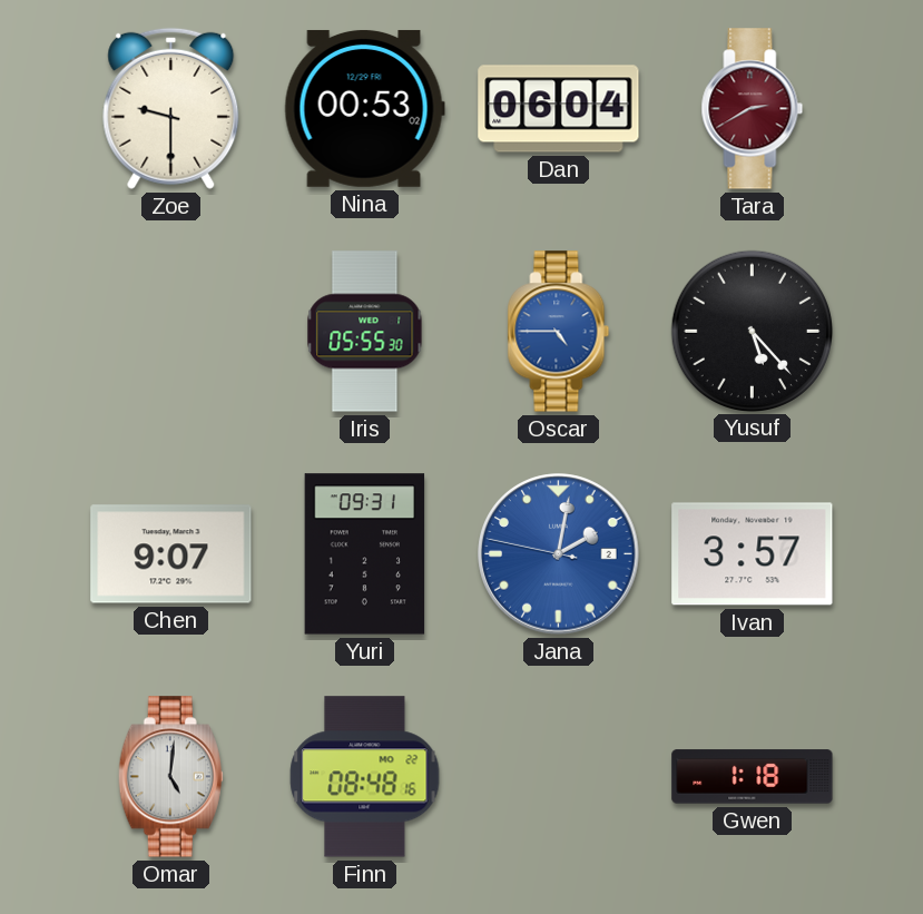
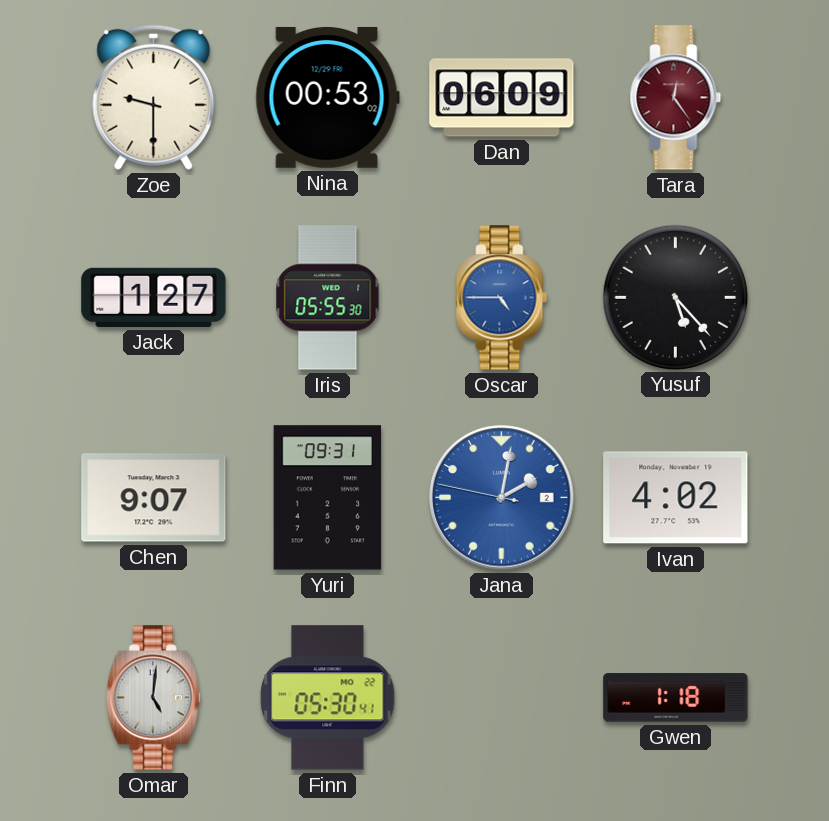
Dan: 06:04 -> 06:09 (502, 98)
Tara: 2:40 -> 12:24 (676, 98)
Jack: none -> 1:27 (154, 297)
Ivan: 3:57 -> 4:02 (676, 498)
Finn: 08:48 -> 05:30 (328, 698)
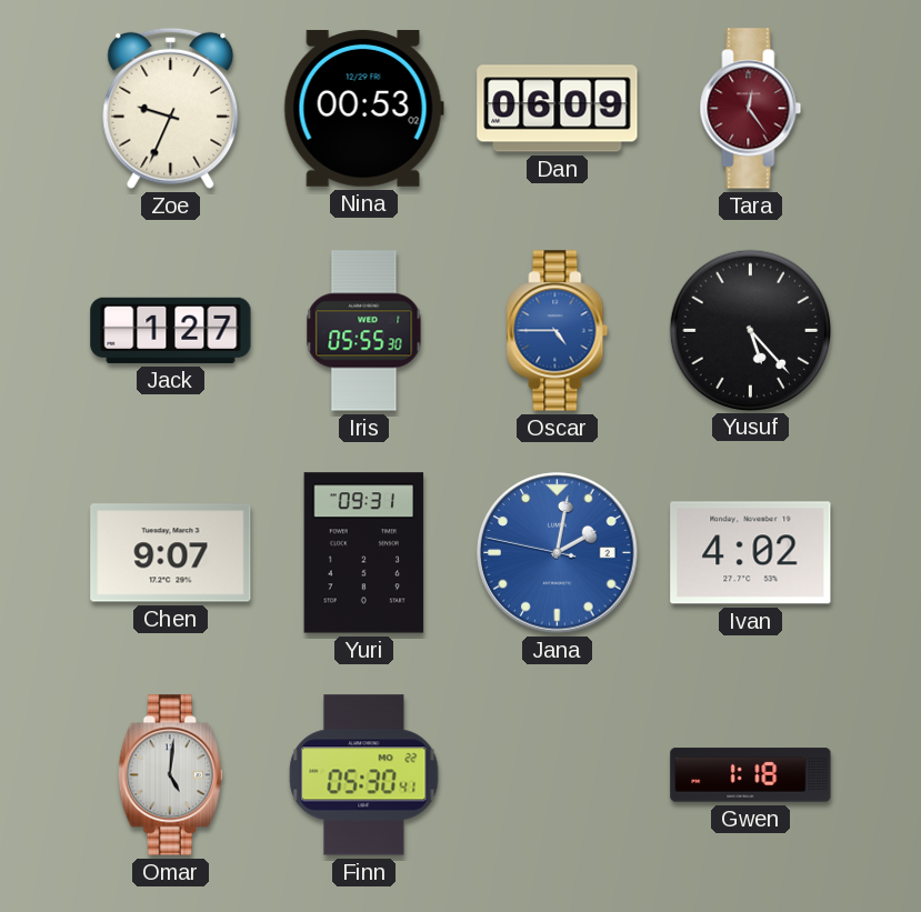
Zoe: 9:30 -> 9:34 (171, 108)
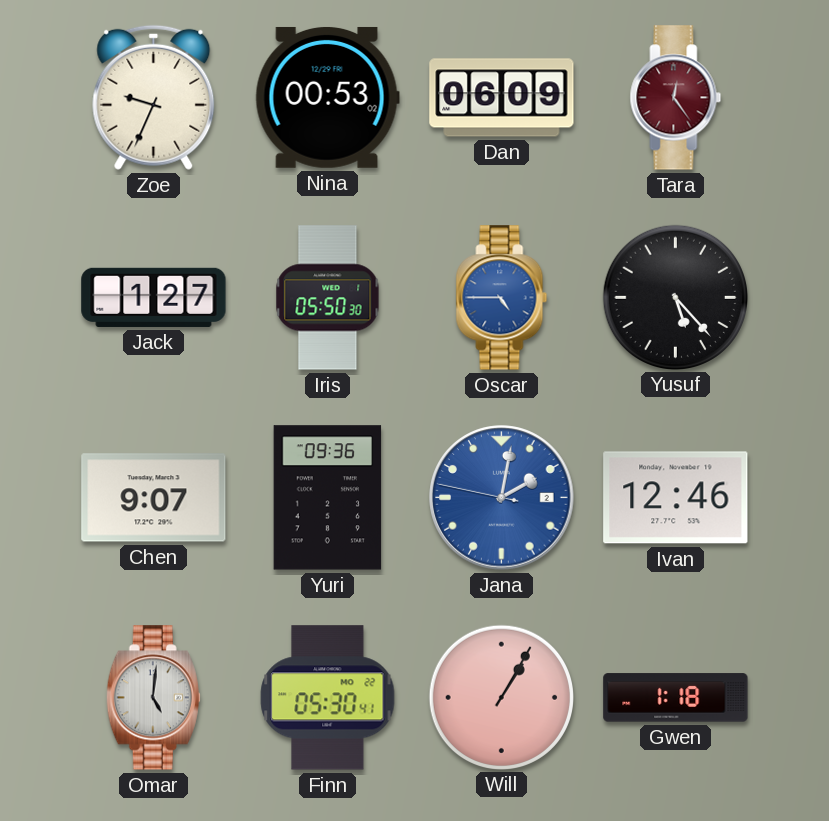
Iris: 05:55 -> 05:50 (328, 298)
Yuri: 09:31 -> 09:36 (328, 498)
Ivan: 4:02 -> 12:46 (676, 498)
Will: none -> 1:05 (501, 697)
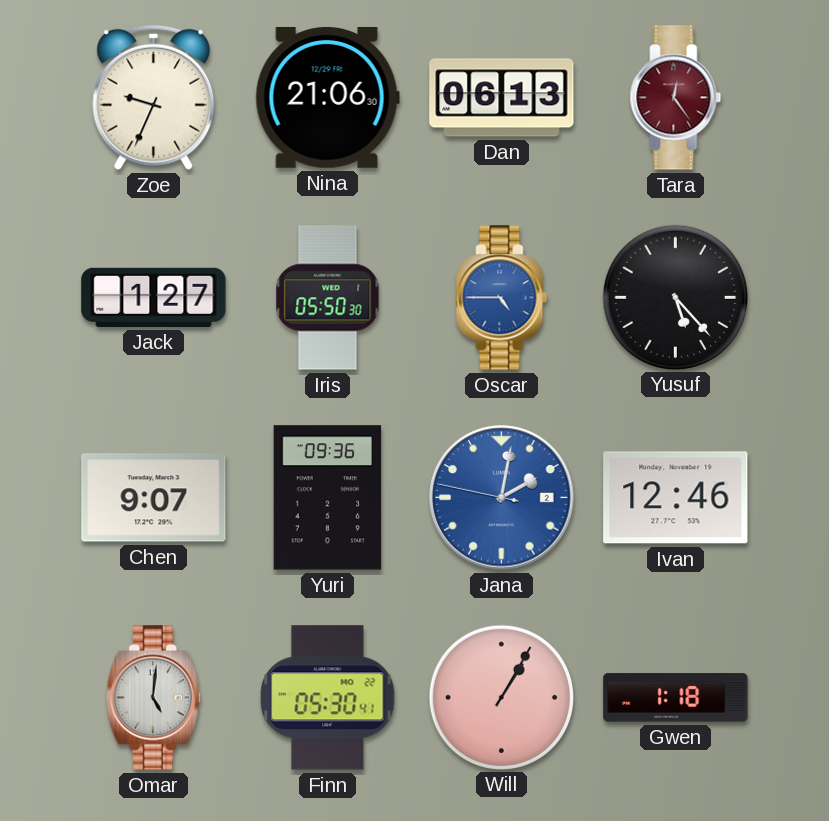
Nina: 00:53 -> 21:06 (327, 97)
Dan: 06:09 -> 06:13 (502, 98)
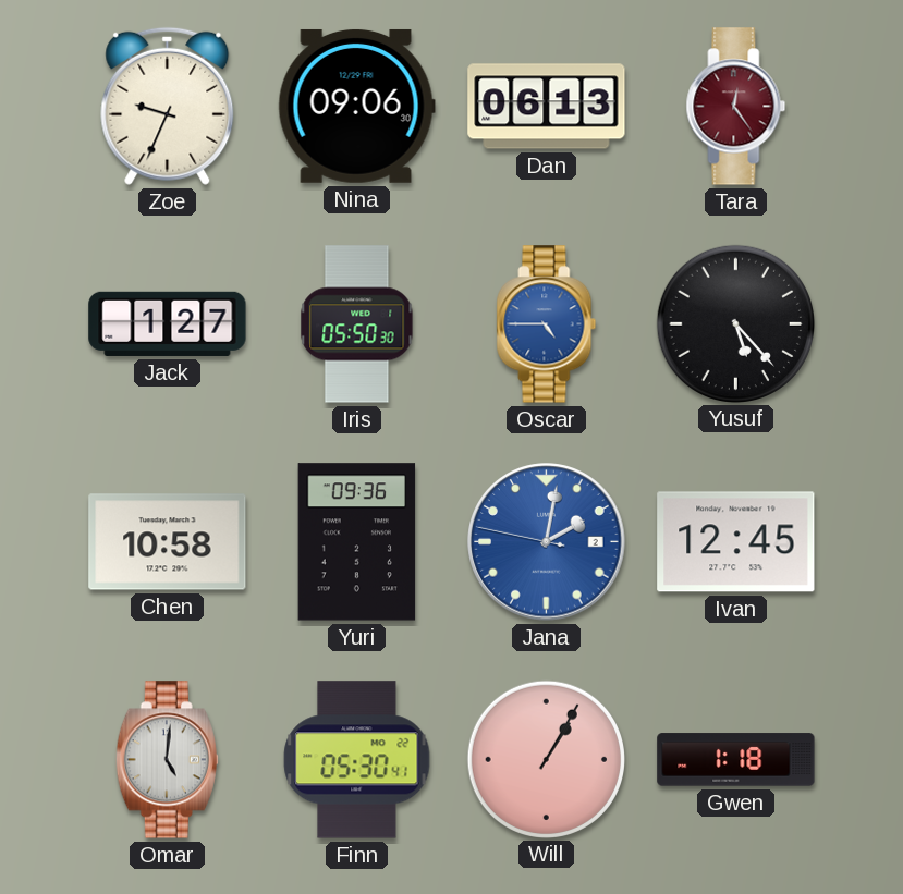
Nina: 21:06 -> 09:06 (356, 106)
Chen: 9:07 -> 10:58 (168, 542)
Ivan: 12:46 -> 12:45 (736, 542)
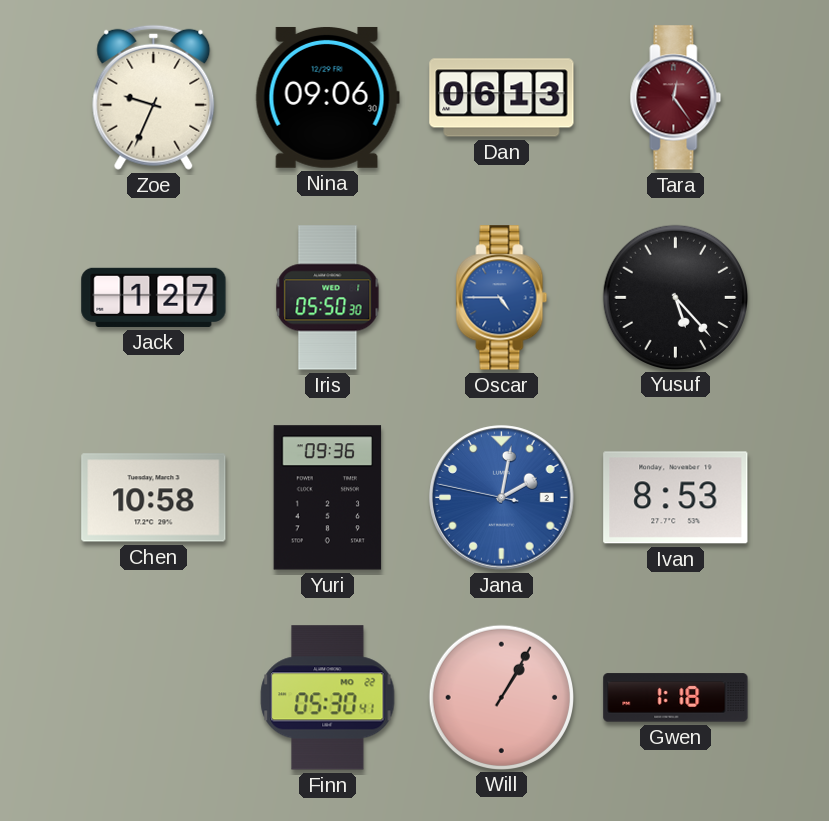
Ivan: 12:45 -> 8:53 (676, 498)
Omar: 5:01 -> none (167, 760)
